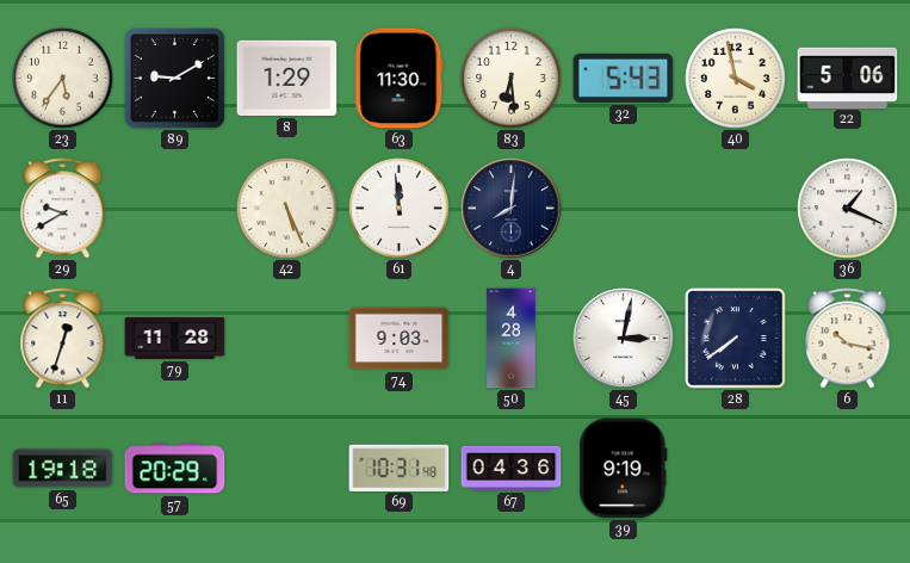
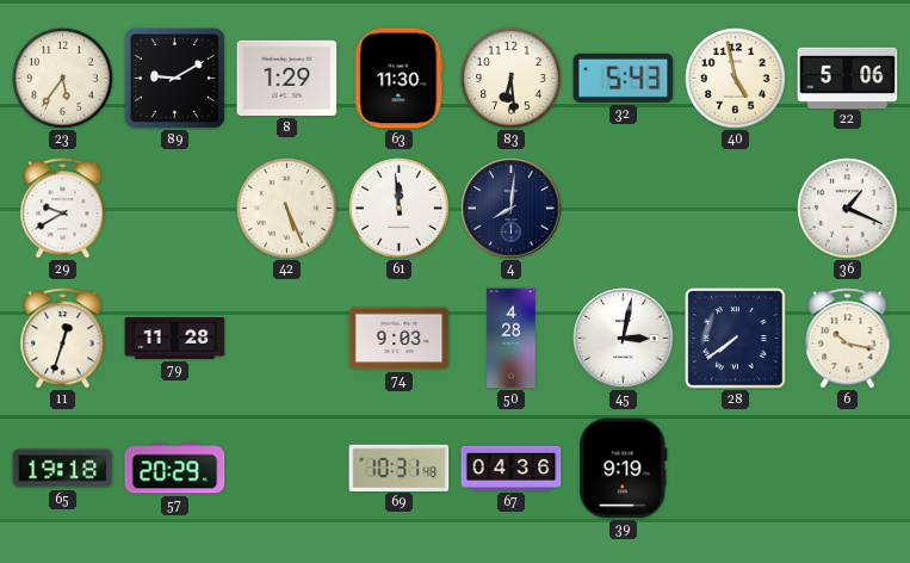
40: 3:58 -> 4:58 (736, 79)
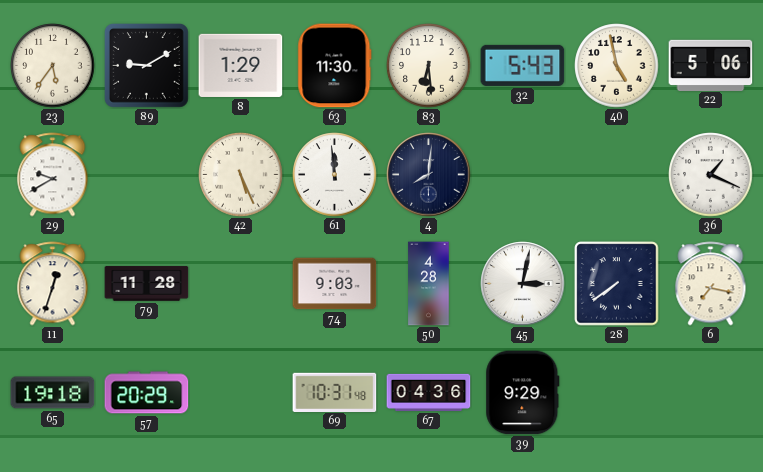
6: 10:17 -> 7:17 (711, 284)
39: 9:19 -> 9:29 (523, 393)
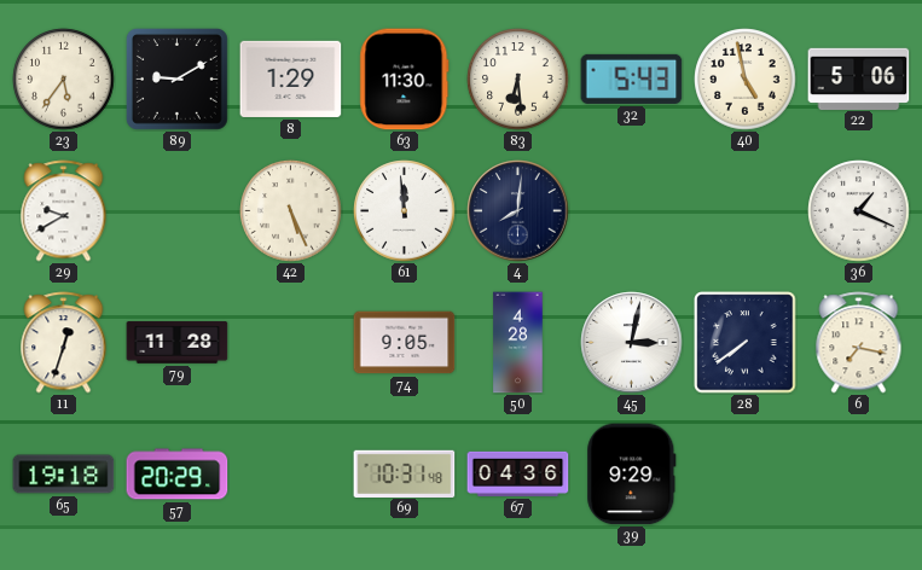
74: 9:03 -> 9:05 (405, 343)
